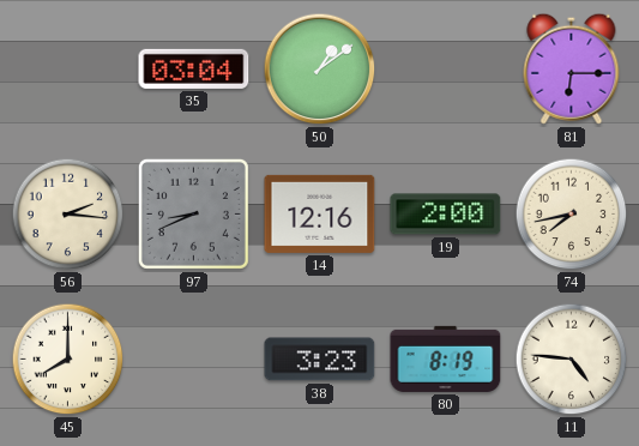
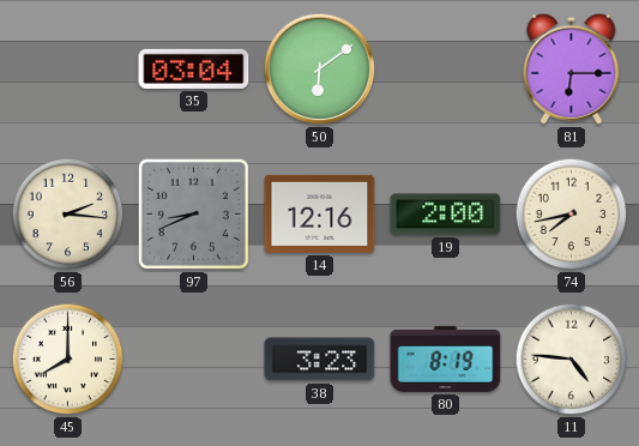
50: 1:09 -> 6:09 (320, 70)
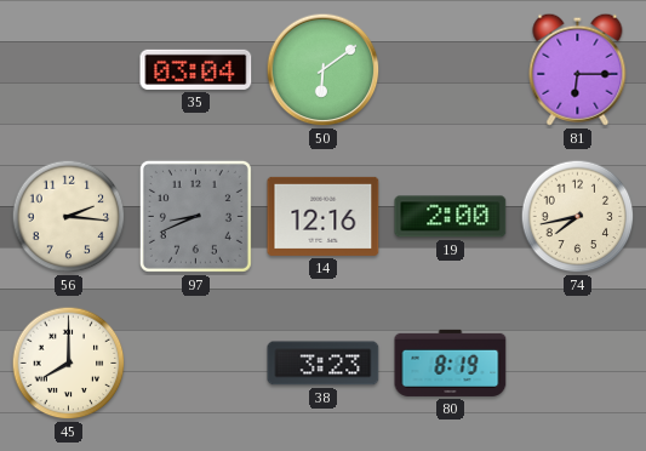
11: 4:46 -> none (572, 360)
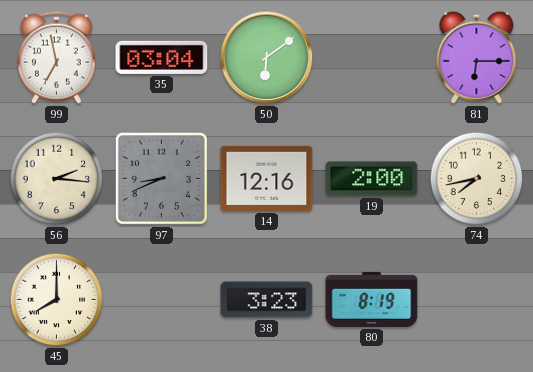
99: none -> 6:58 (56, 57)
